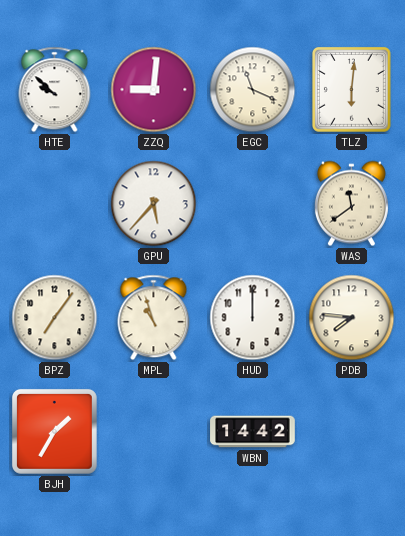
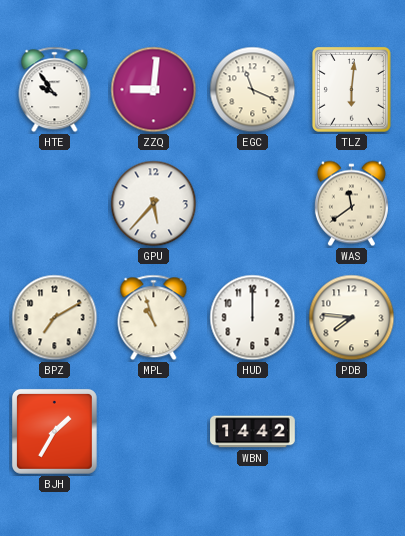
HTE: 9:52 -> 9:54 (55, 90)
BPZ: 7:06 -> 7:10 (55, 318)
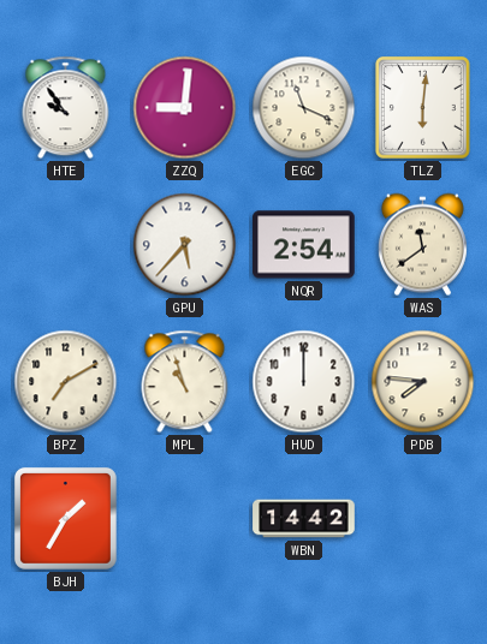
NQR: none -> 2:54 (304, 245)
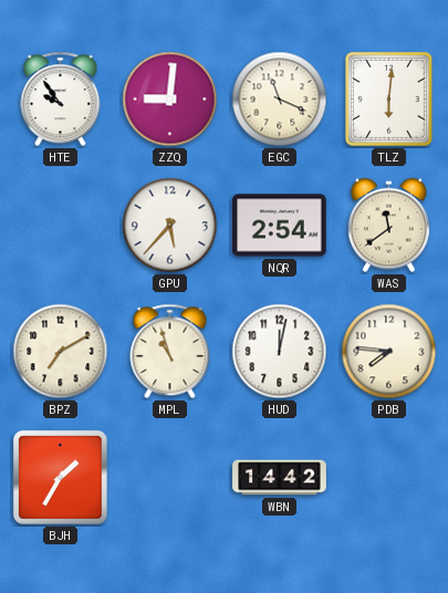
HUD: 12:00 -> 12:02 (280, 352)
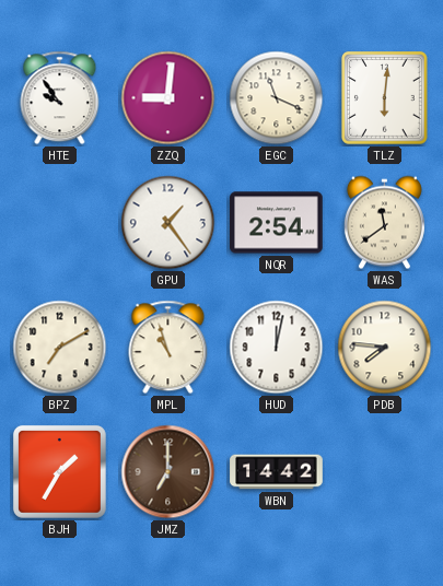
GPU: 5:37 -> 1:24 (168, 223)
JMZ: none -> 7:00 (168, 472)
